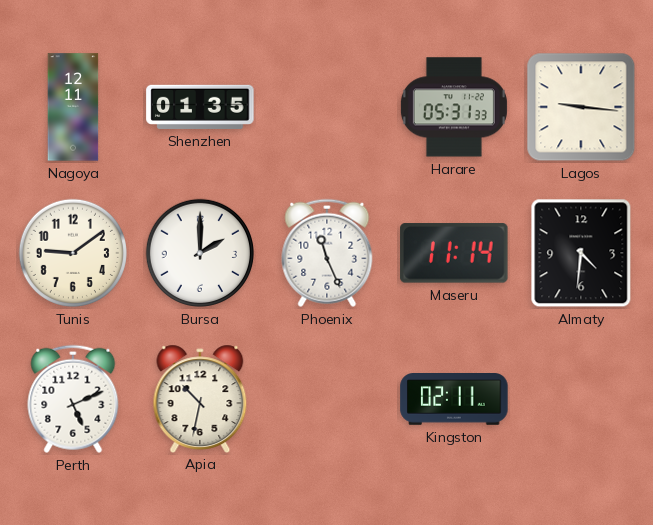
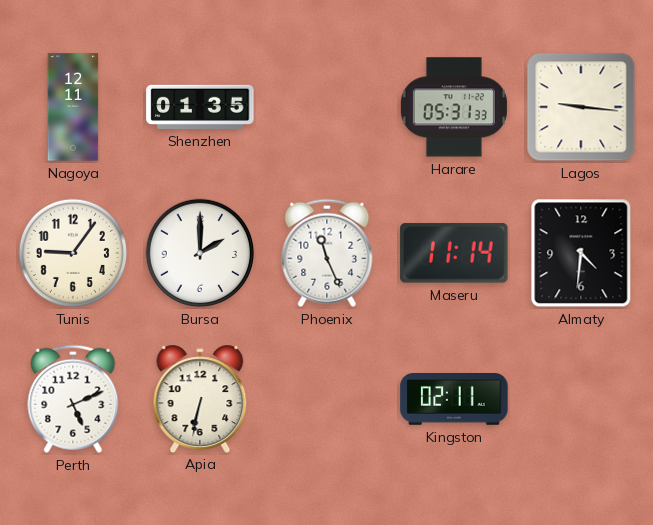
Tunis: 9:09 -> 9:06 (73, 253)
Apia: 10:32 -> 6:32 (200, 398)
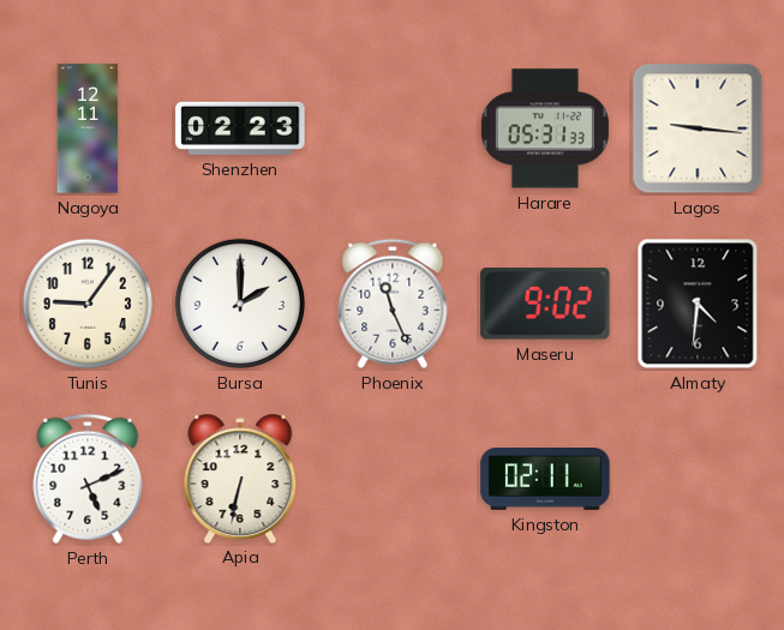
Shenzhen: 01:35 -> 02:23 (240, 128)
Maseru: 11:14 -> 9:02 (545, 304)
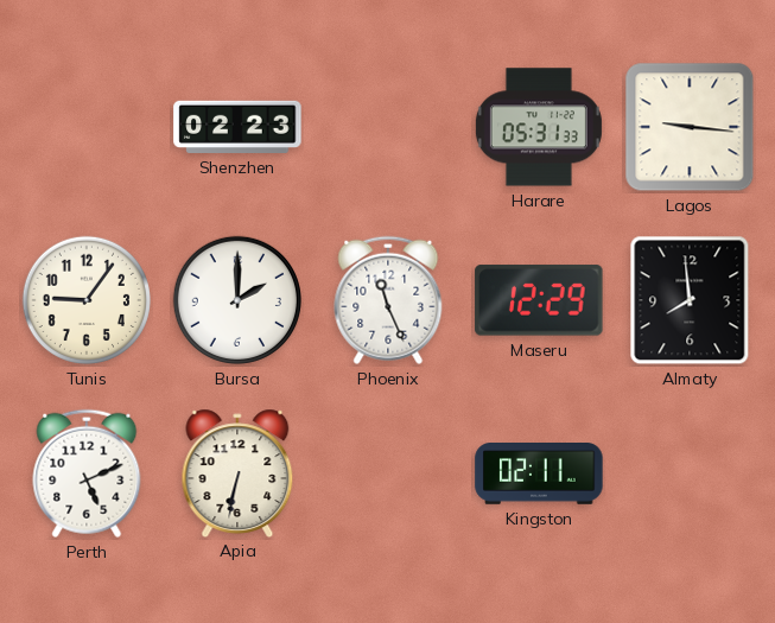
Nagoya: 12:11 -> none (88, 128)
Maseru: 9:02 -> 12:29 (539, 300)
Almaty: 4:31 -> 7:59 (690, 300)
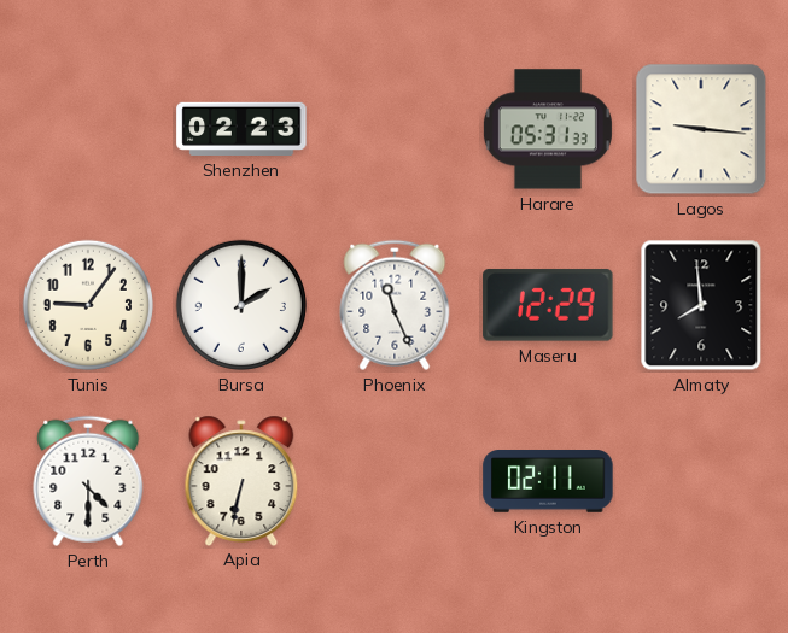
Perth: 5:11 -> 4:30 (88, 481)
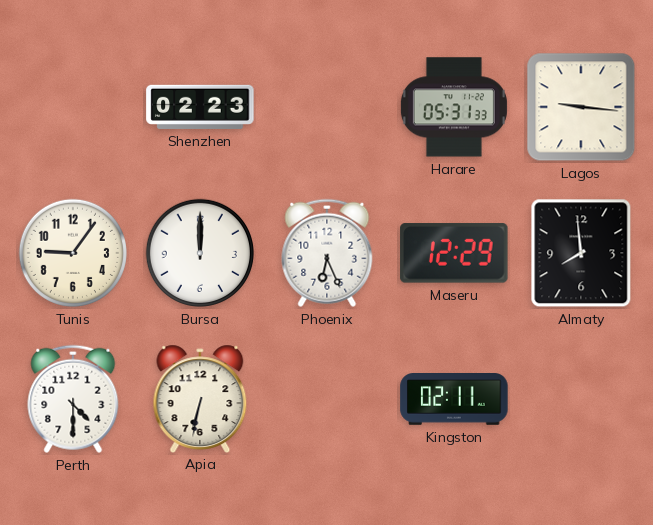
Bursa: 2:00 -> 12:00 (200, 253)
Phoenix: 11:26 -> 6:26 (327, 253)
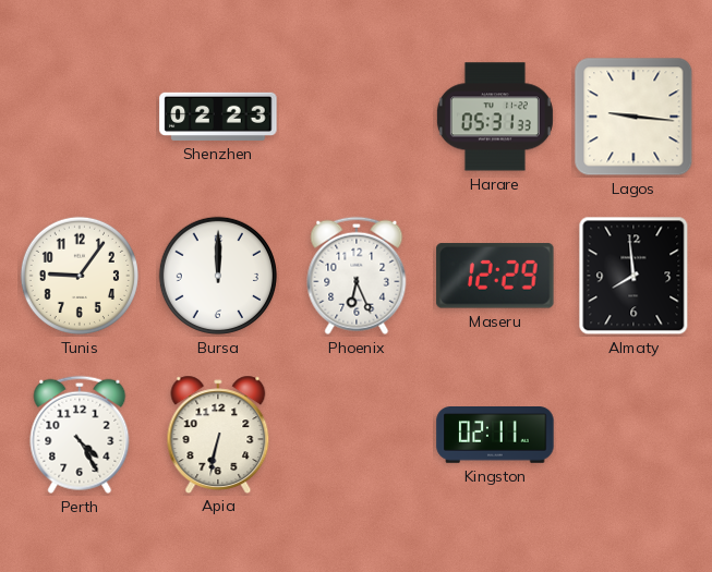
Perth: 4:30 -> 4:25 (80, 435)
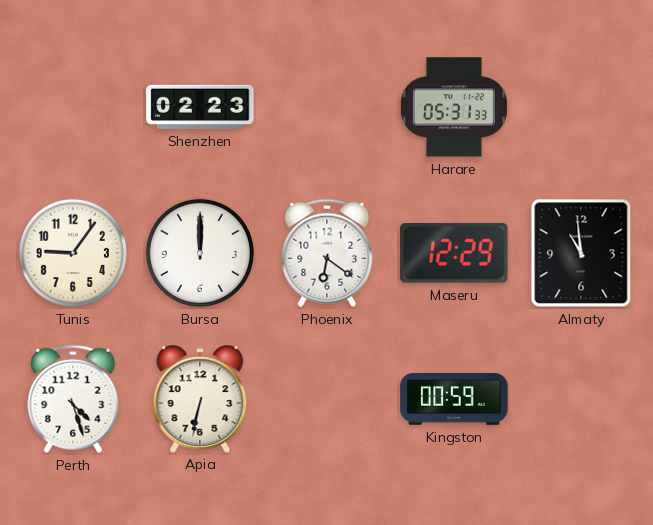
Lagos: 9:16 -> none (633, 117)
Phoenix: 6:26 -> 6:21 (327, 253)
Almaty: 7:59 -> 10:59 (581, 253)
Perth: 4:25 -> 4:27 (73, 399)
Kingston: 02:11 -> 00:59 (454, 400)
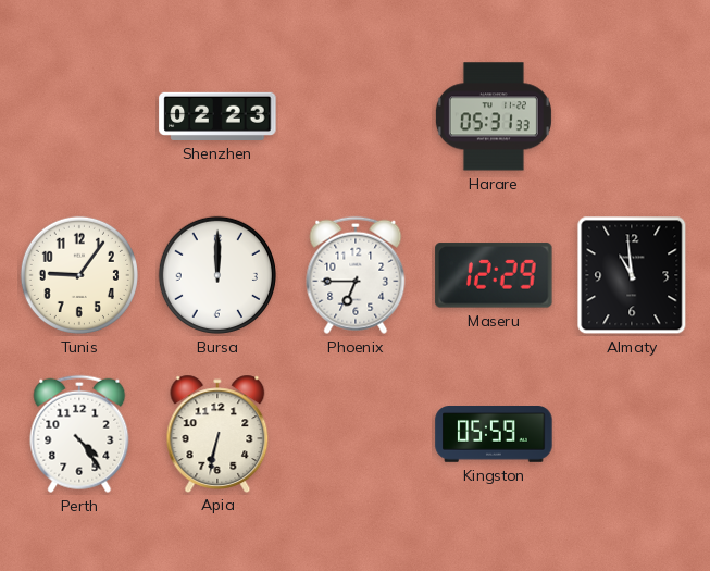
Phoenix: 6:21 -> 6:45 (356, 275)
Perth: 4:27 -> 4:24 (79, 434)
Kingston: 00:59 -> 05:59 (494, 435)
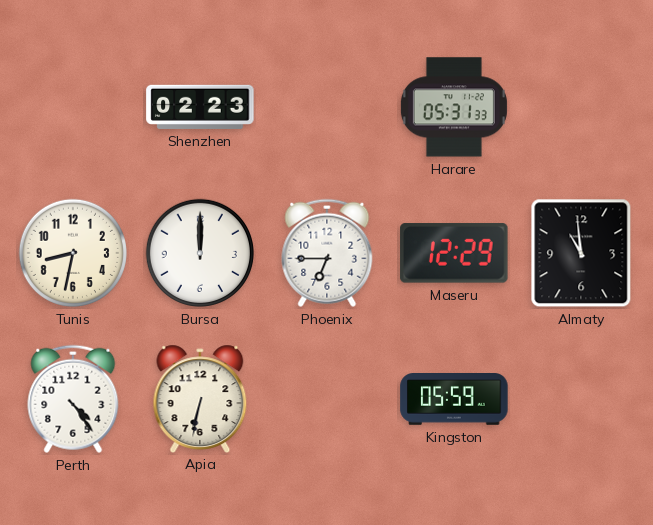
Tunis: 9:06 -> 8:32 (73, 253)
